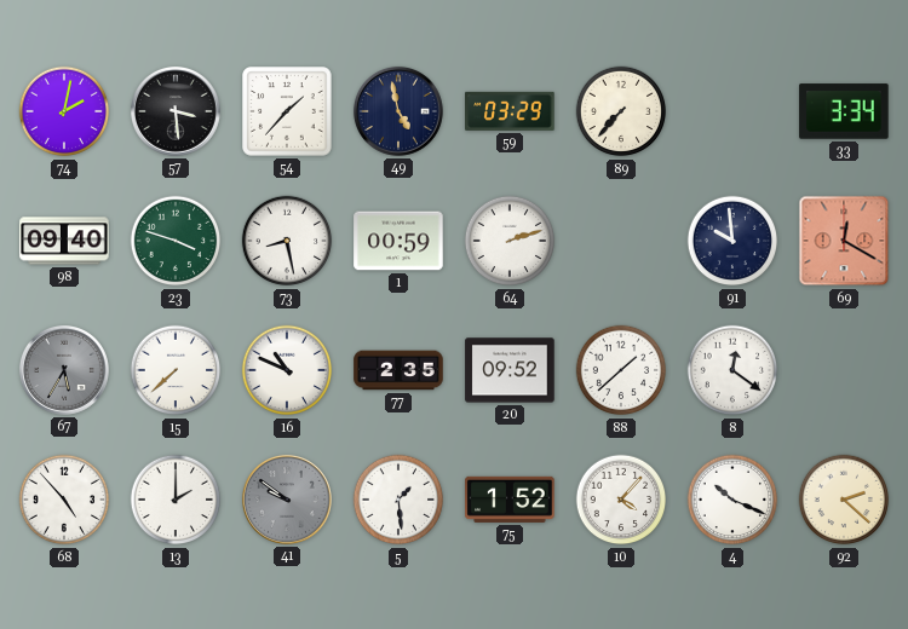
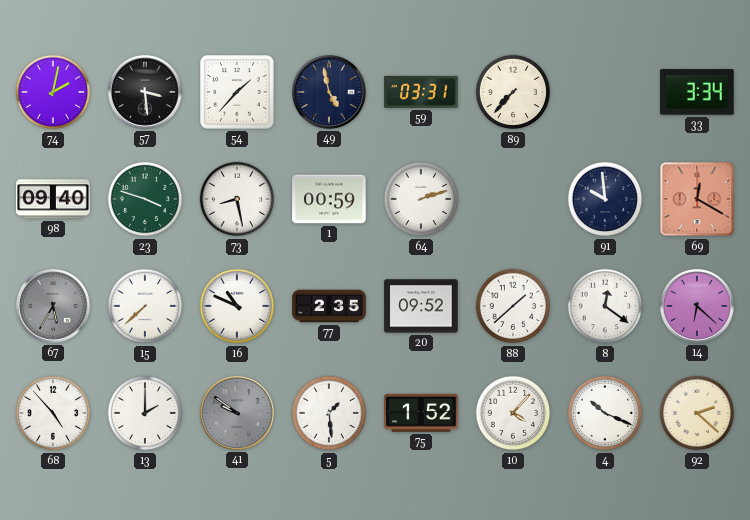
59: 03:29 -> 03:31 (421, 92)
14: none -> 6:22 (697, 306)
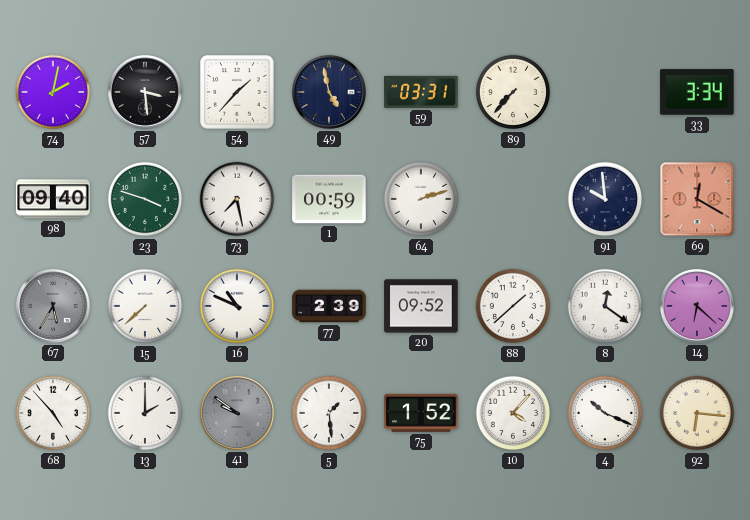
73: 8:28 -> 7:28 (237, 199)
77: 2:35 -> 2:39 (329, 306)
92: 2:22 -> 6:16 (697, 413)
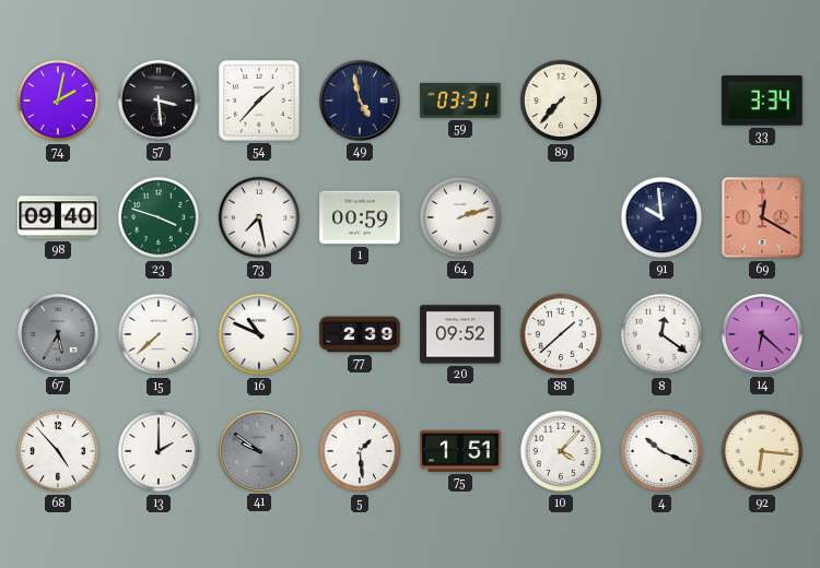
75: 1:52 -> 1:51 (460, 451)
